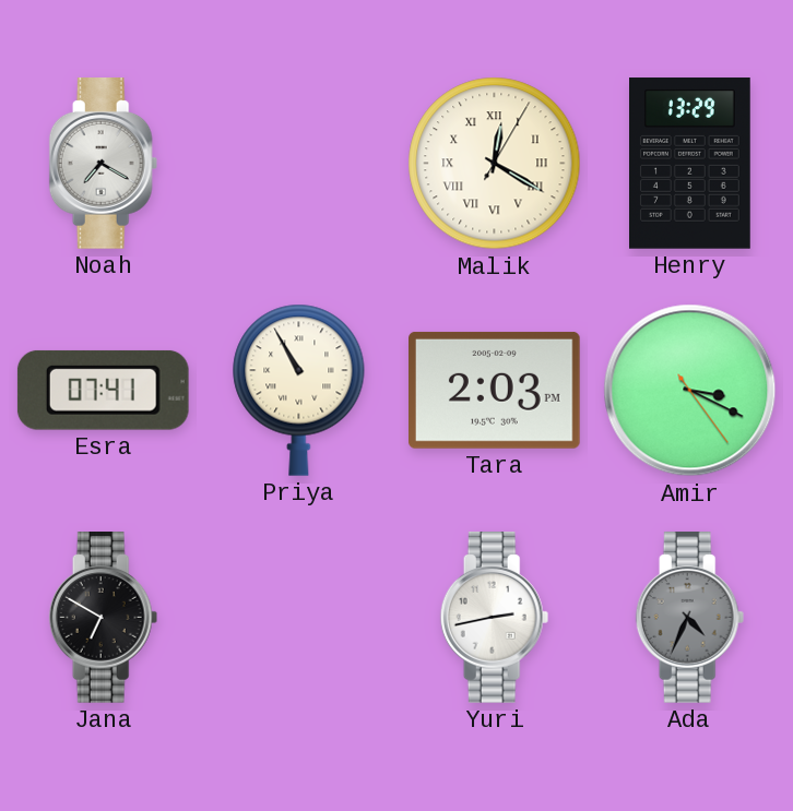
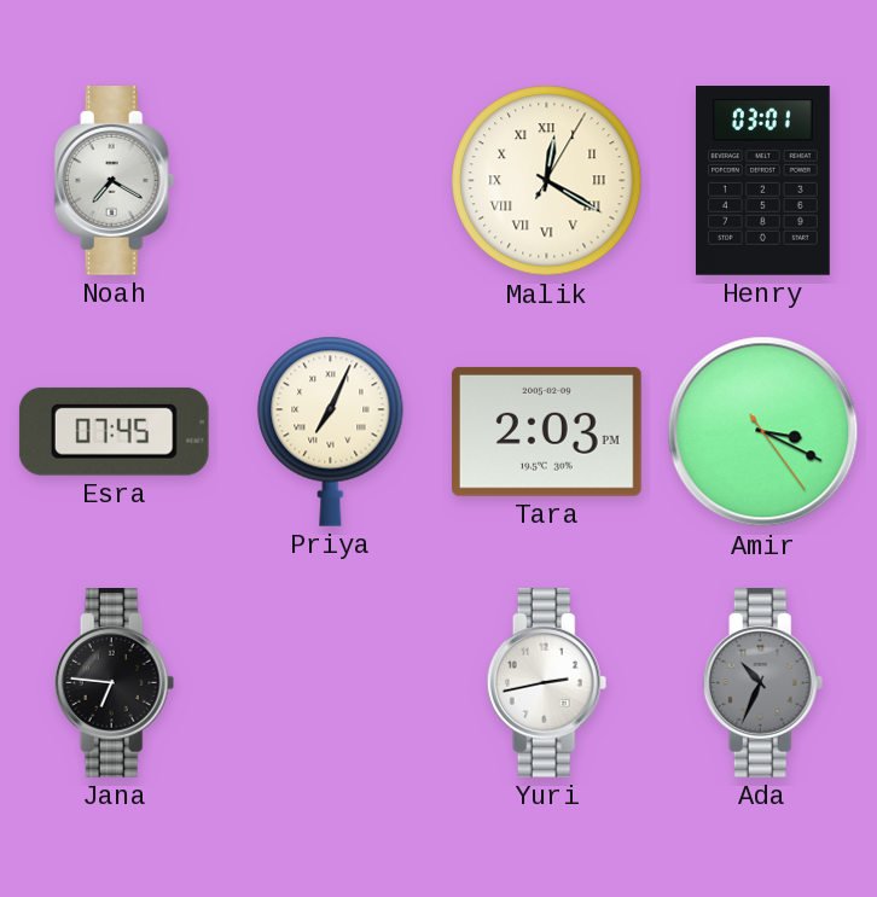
Henry: 13:29 -> 03:01 (763, 181)
Esra: 07:41 -> 07:45 (114, 431)
Priya: 10:55 -> 7:04 (331, 431)
Jana: 6:50 -> 6:46 (115, 683)
Ada: 4:34 -> 10:34 (763, 683)
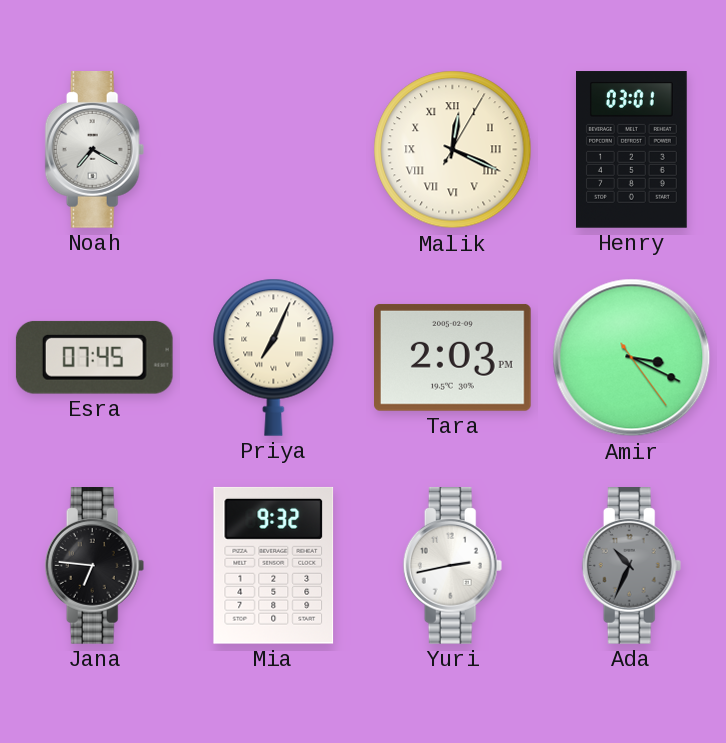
Malik: 12:20 -> 12:19 (453, 150)
Mia: none -> 9:32 (274, 565)
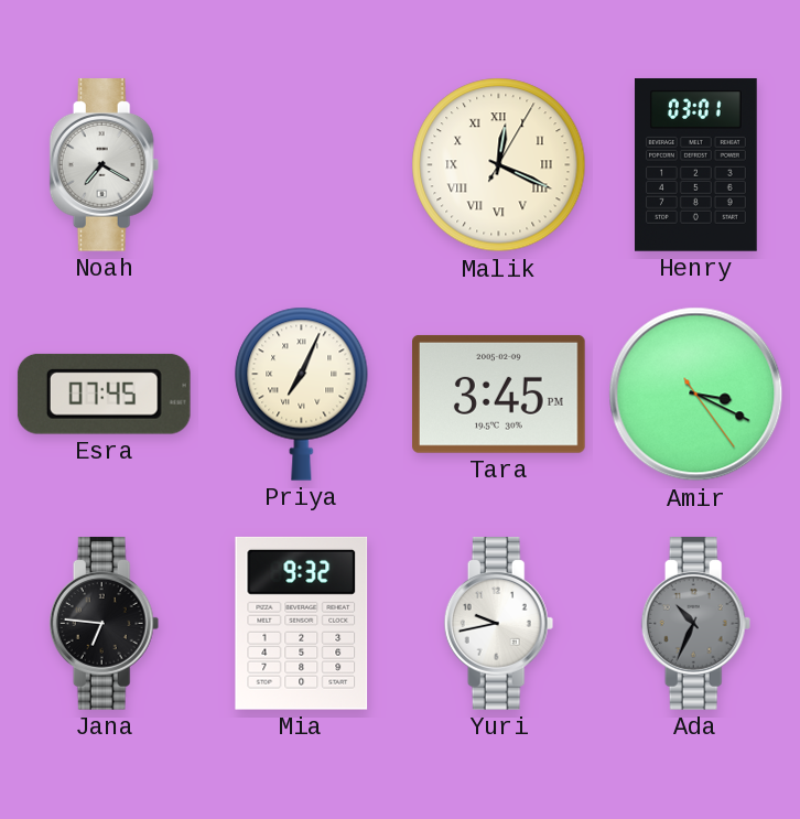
Tara: 2:03 -> 3:45 (499, 394)
Yuri: 2:43 -> 9:43 (499, 624)
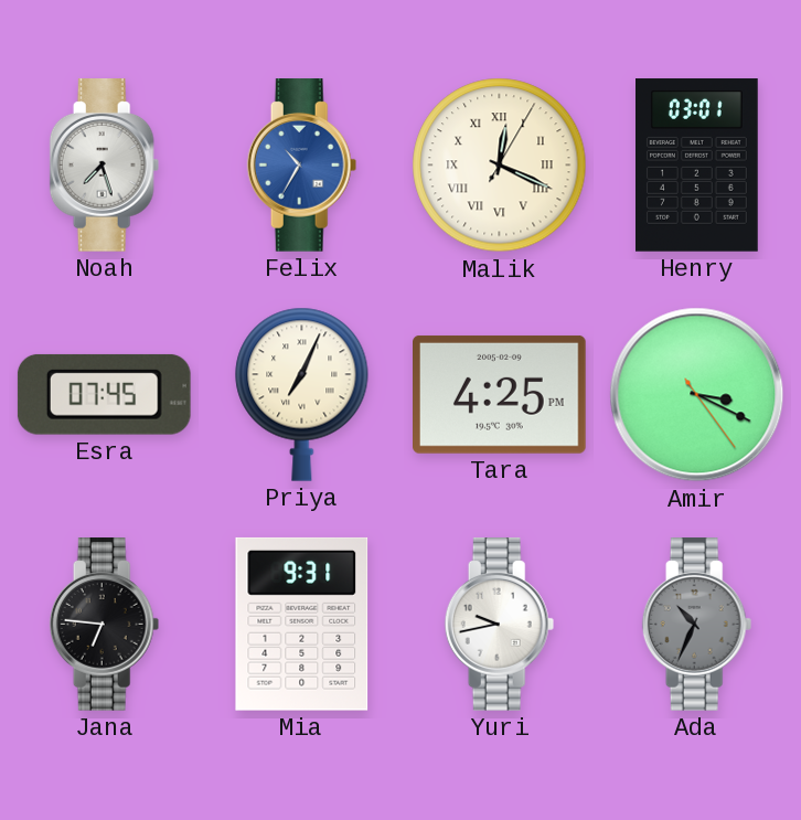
Noah: 7:20 -> 7:27 (105, 166)
Felix: none -> 10:35 (302, 166)
Tara: 3:45 -> 4:25 (500, 394)
Mia: 9:32 -> 9:31 (302, 624)
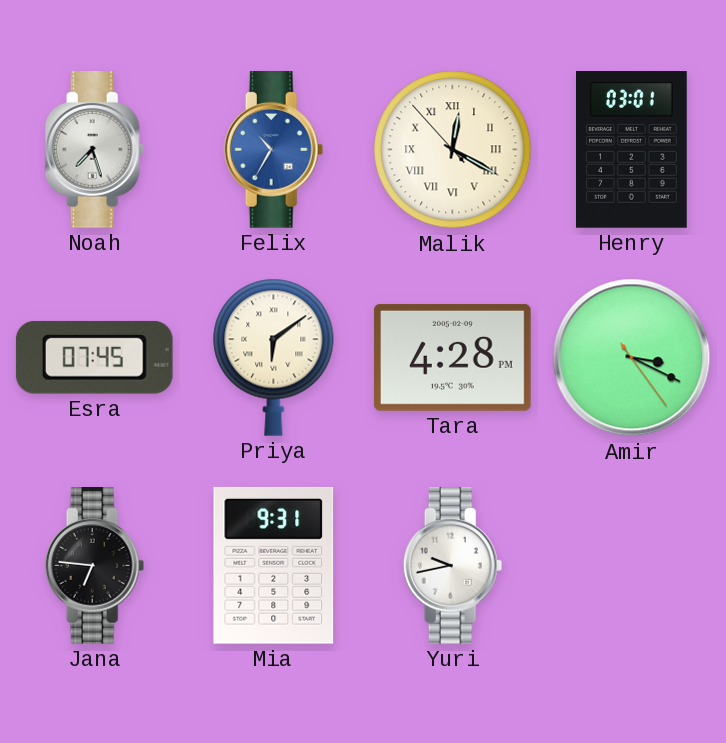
Malik: 12:19:05 -> 12:19:53 (453, 150)
Priya: 7:04 -> 6:09 (274, 357)
Tara: 4:25 -> 4:28 (453, 357)
Ada: 10:34 -> none (697, 625)
